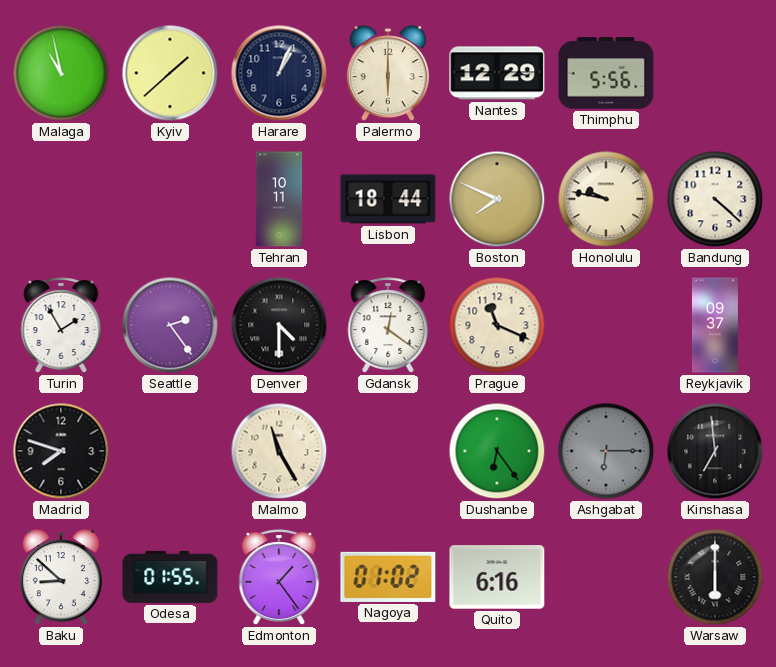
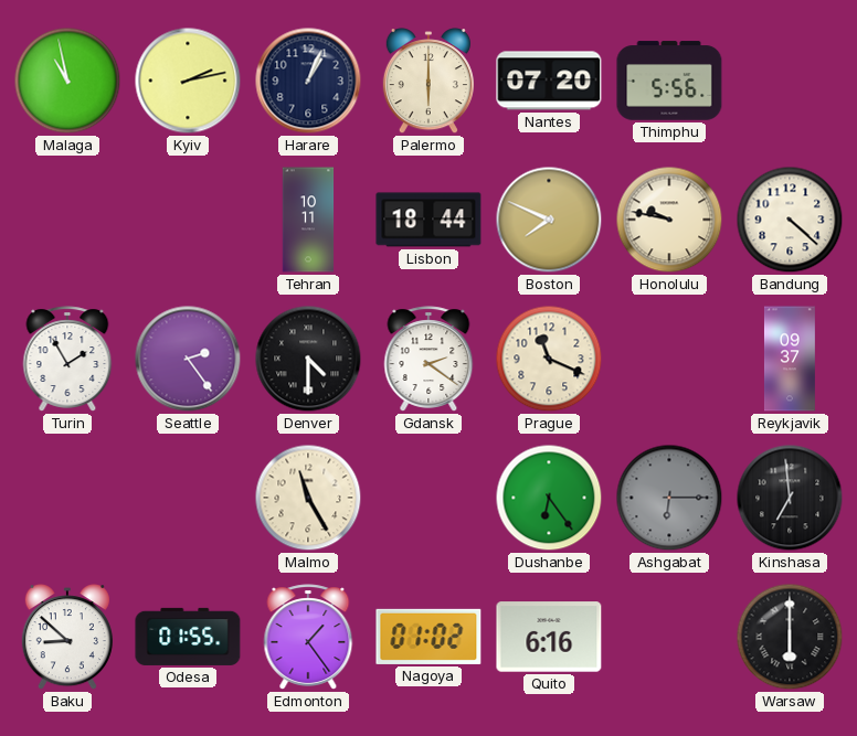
Kyiv: 1:38 -> 2:13 (188, 81)
Nantes: 12:29 -> 07:20 (549, 81)
Gdansk: 12:21 -> 2:21 (428, 359)
Madrid: 7:48 -> none (61, 451)
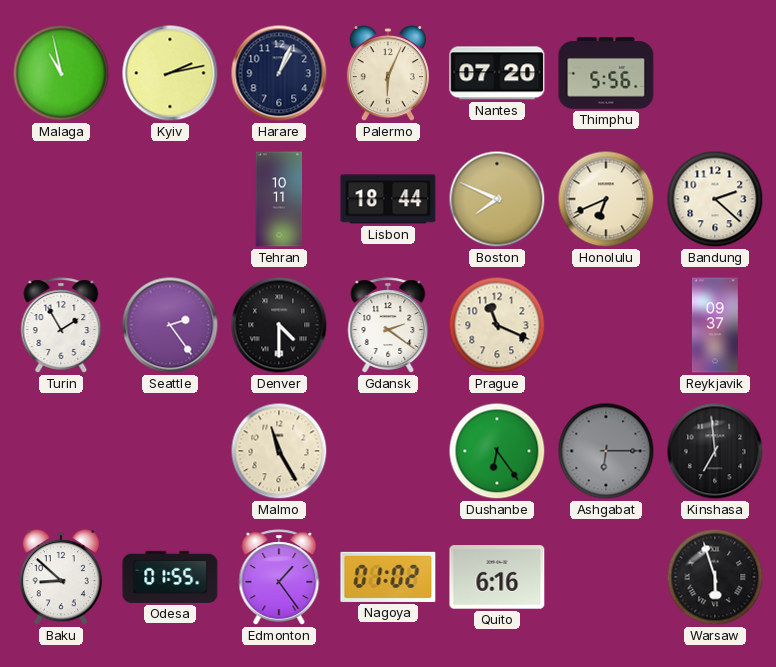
Palermo: 6:00 -> 6:04 (388, 74)
Honolulu: 9:47 -> 6:41 (606, 199)
Bandung: 4:22 -> 2:22 (715, 199)
Warsaw: 6:00 -> 5:57 (715, 577)
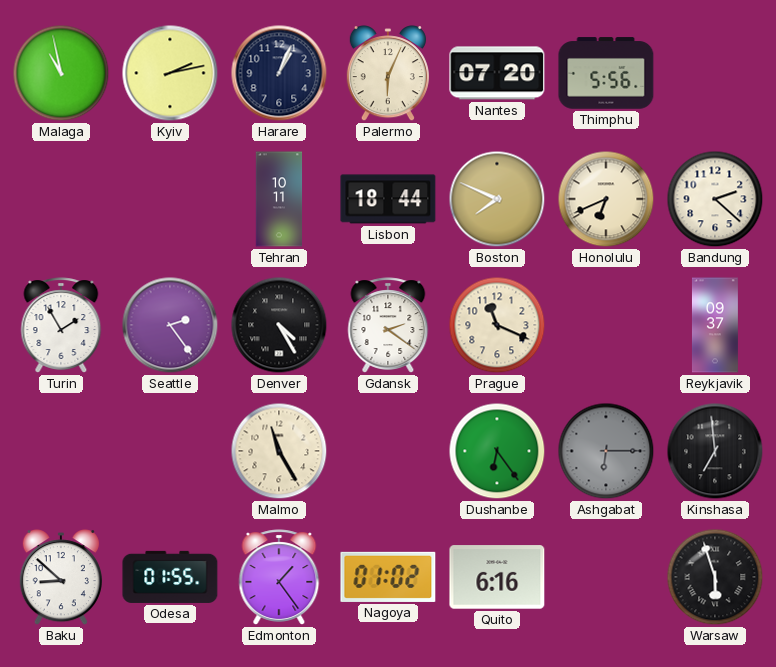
Denver: 4:30 -> 4:25 (279, 325)
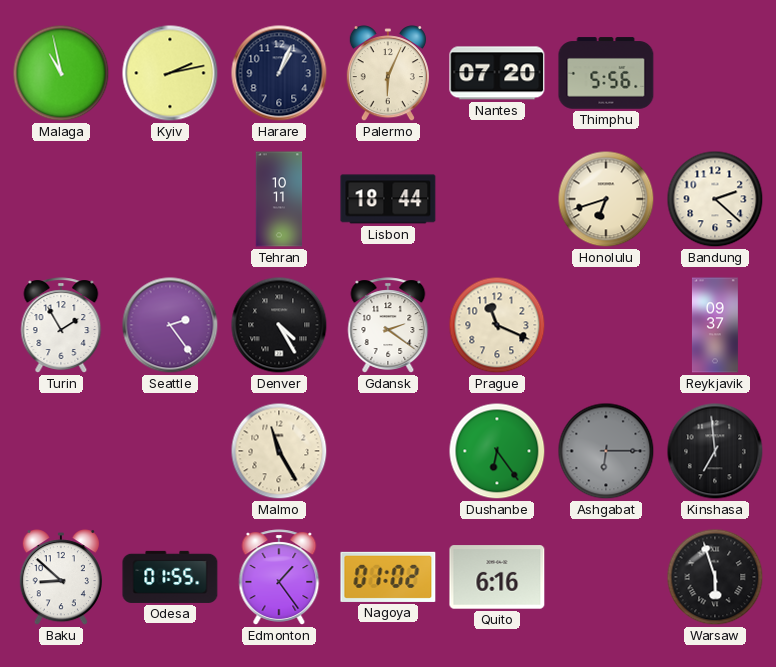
Boston: 7:49 -> none (497, 199)
Honolulu: 6:41 -> 6:42 (606, 199)
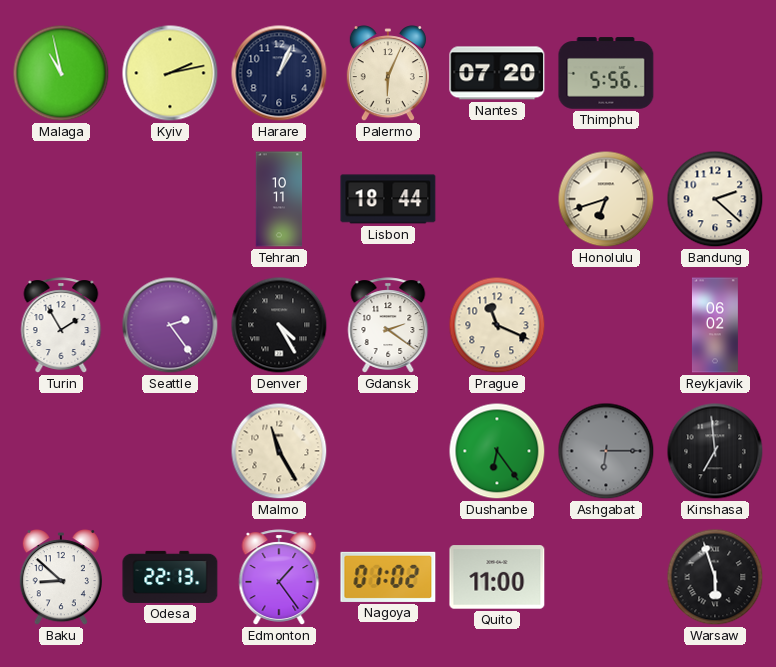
Reykjavik: 09:37 -> 06:02 (715, 325)
Odesa: 01:55 -> 22:13 (170, 577)
Quito: 6:16 -> 11:00 (497, 577)
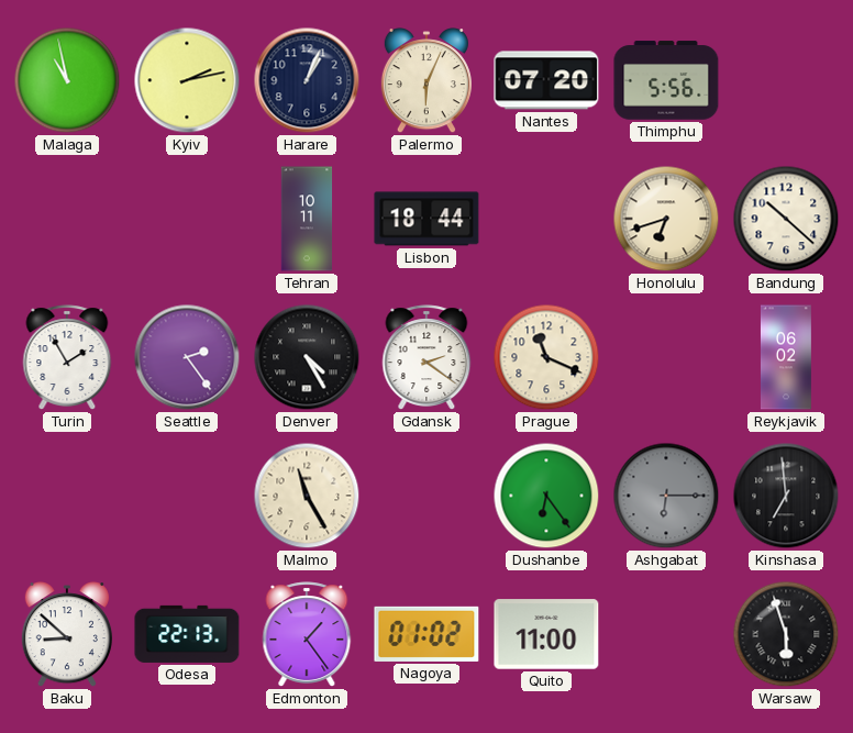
Bandung: 2:22 -> 10:22 (786, 219)
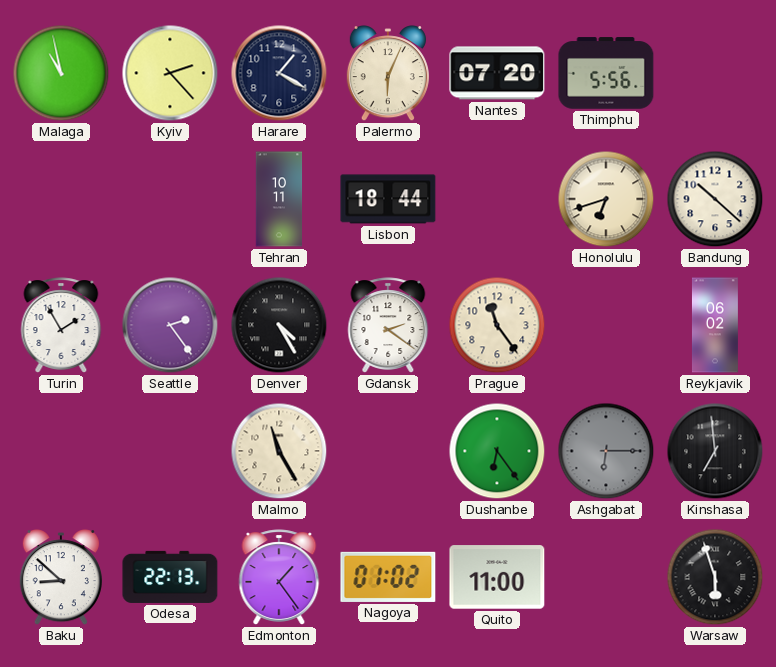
Kyiv: 2:13 -> 2:23 (170, 73)
Harare: 1:04 -> 1:20 (279, 73)
Prague: 11:19 -> 11:24 (497, 325)
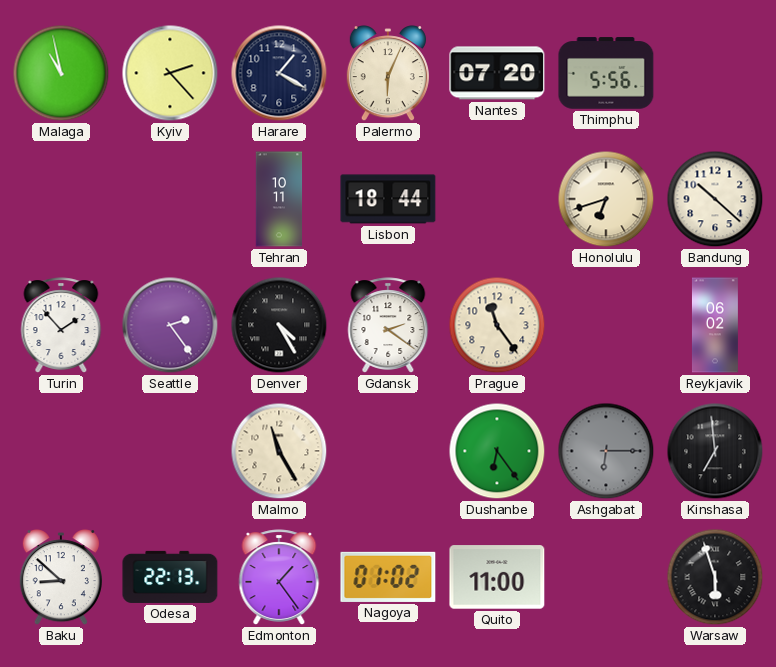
Turin: 1:55 -> 1:53 (61, 325)
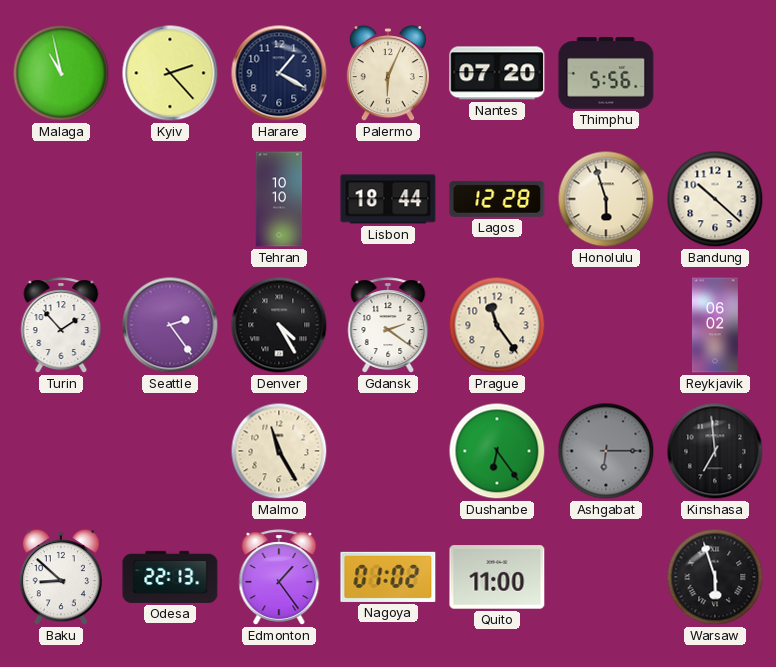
Tehran: 10:11 -> 10:10 (279, 199)
Lagos: none -> 12:28 (497, 199)
Honolulu: 6:42 -> 5:57 (606, 199)
